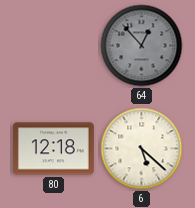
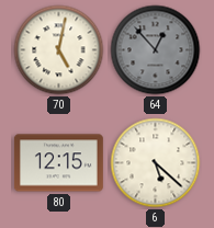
70: none -> 5:02 (59, 50)
80: 12:18 -> 12:15 (59, 163)
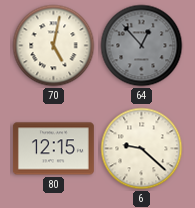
6: 5:22 -> 9:22 (142, 149)
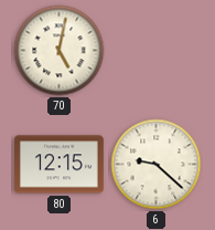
64: 12:53 -> none (142, 46)
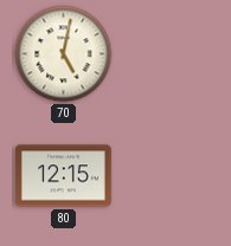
6: 9:22 -> none (157, 165)
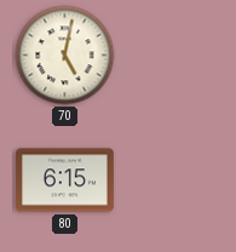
80: 12:15 -> 6:15 (65, 181)
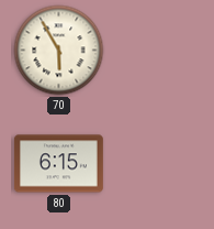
70: 5:02 -> 5:55 (59, 51)
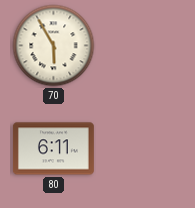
80: 6:15 -> 6:11 (54, 149)
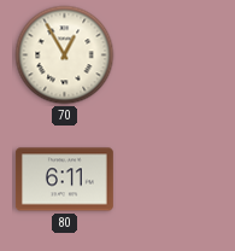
70: 5:55 -> 12:55 (65, 56)
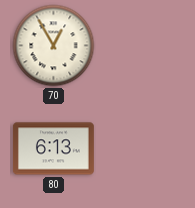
80: 6:11 -> 6:13 (54, 149)
